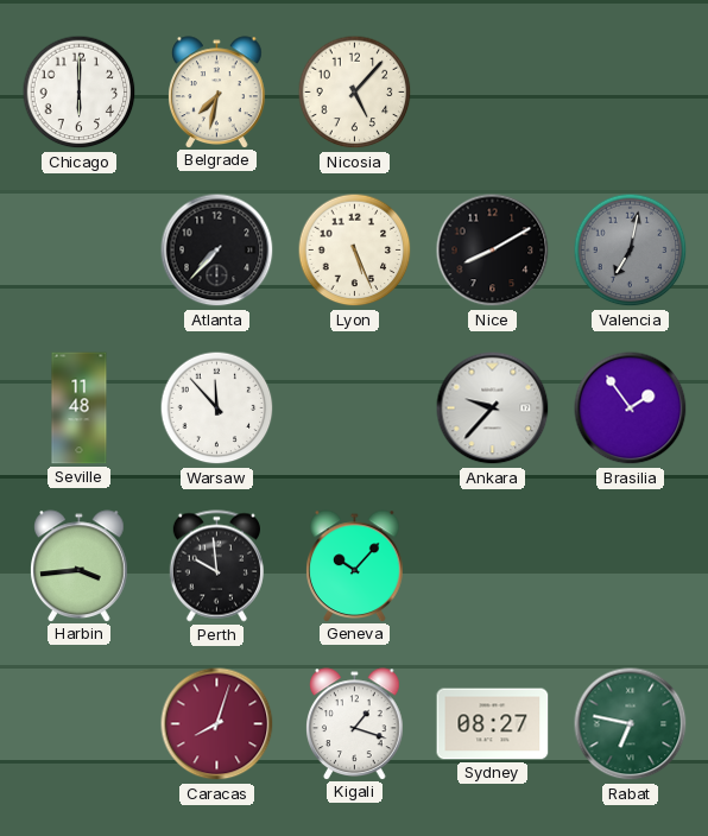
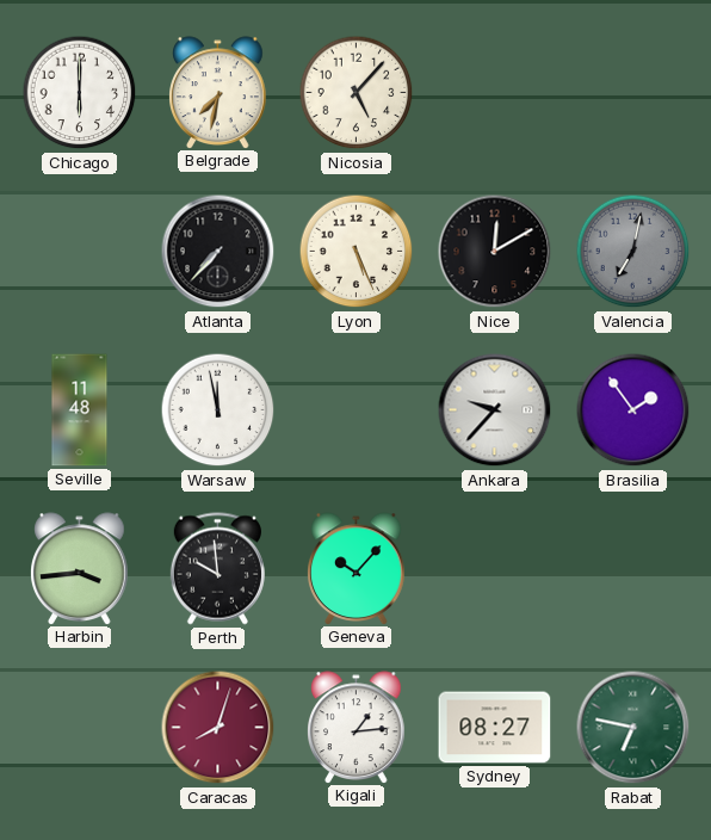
Nice: 8:10 -> 12:10 (495, 252)
Warsaw: 11:53 -> 11:58 (218, 410)
Kigali: 1:18 -> 1:14 (357, 727)
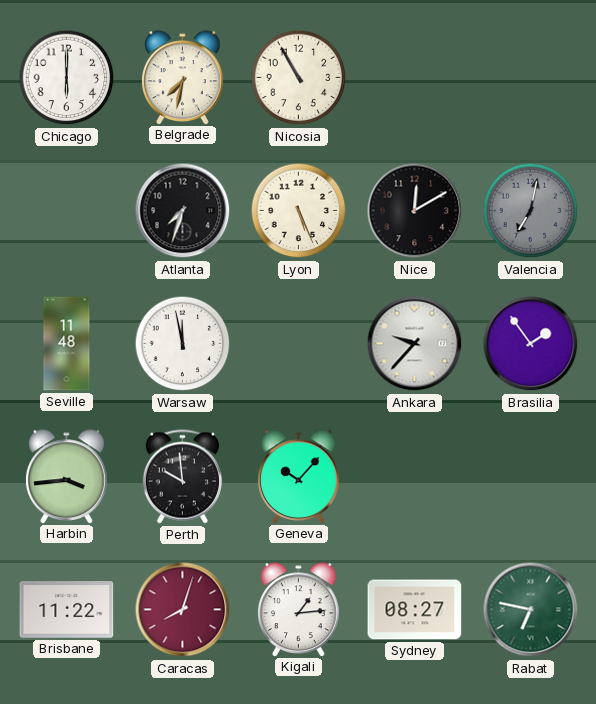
Nicosia: 5:07 -> 10:55 (299, 78)
Atlanta: 7:37 -> 7:33 (183, 211)
Brisbane: none -> 11:22 (67, 610)
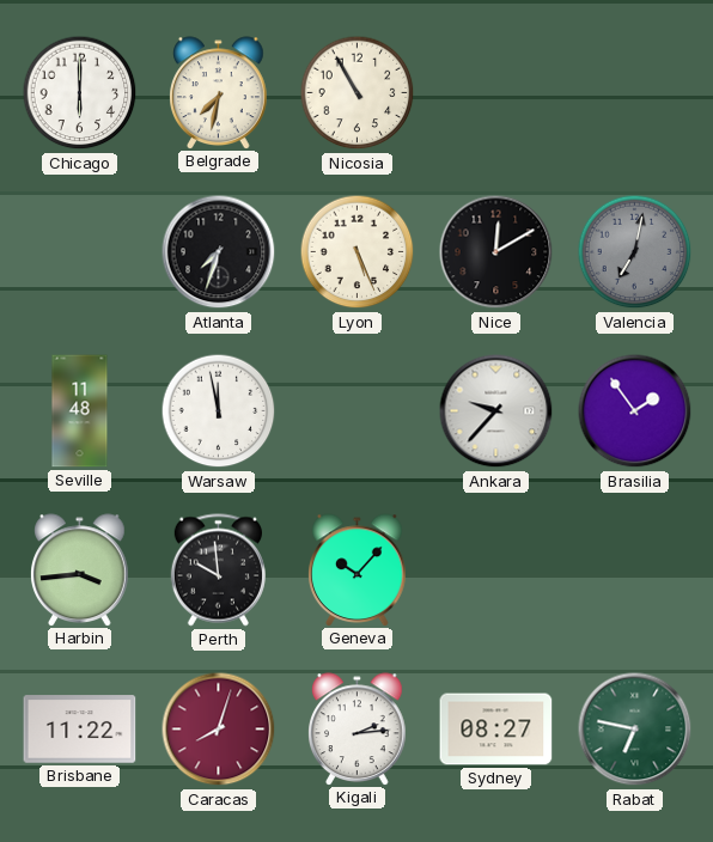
Kigali: 1:14 -> 2:14 (358, 728)
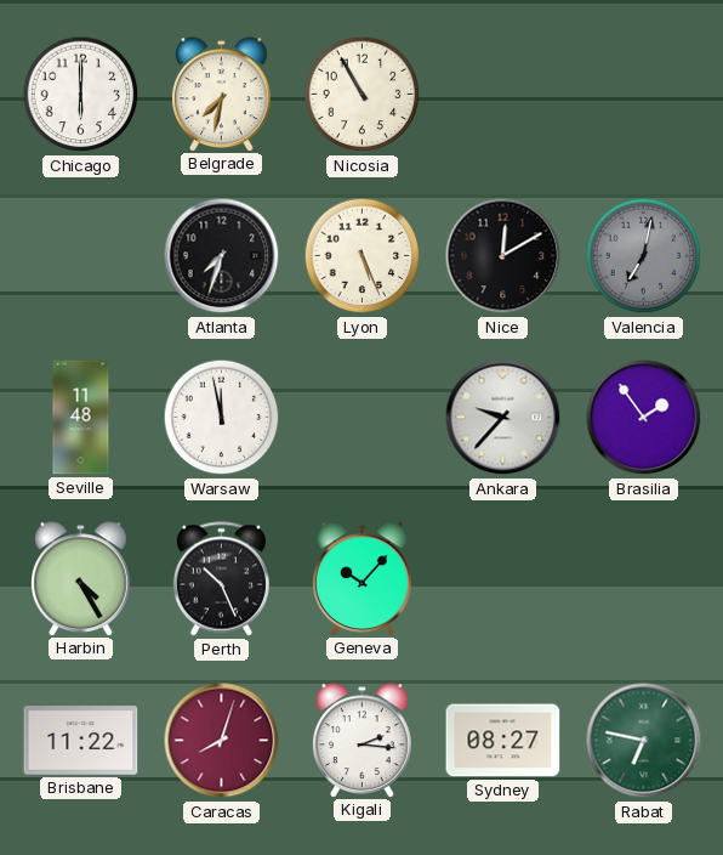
Harbin: 3:44 -> 4:25 (81, 578)
Perth: 9:59 -> 10:26 (221, 579)
Kigali: 2:14 -> 2:16 (363, 740)
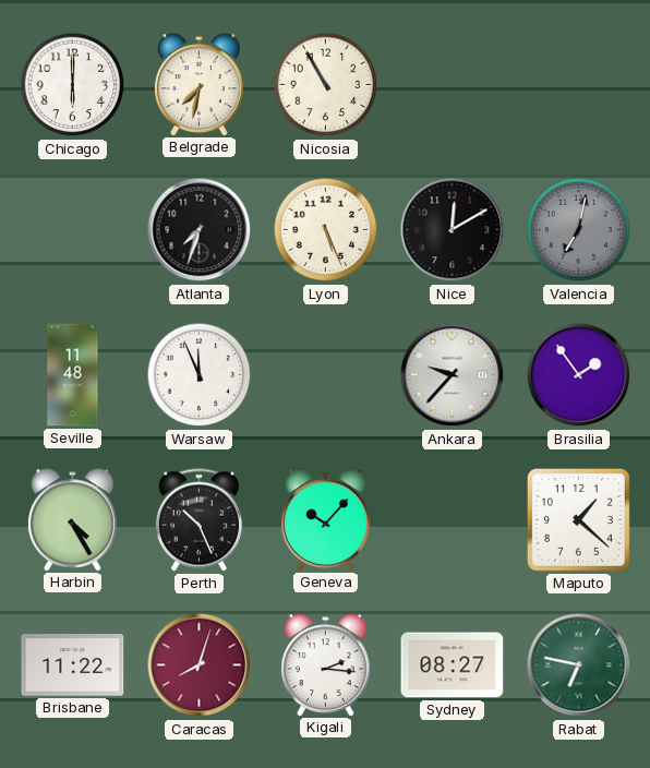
Warsaw: 11:58 -> 11:56 (200, 375)
Maputo: none -> 1:22 (578, 519)
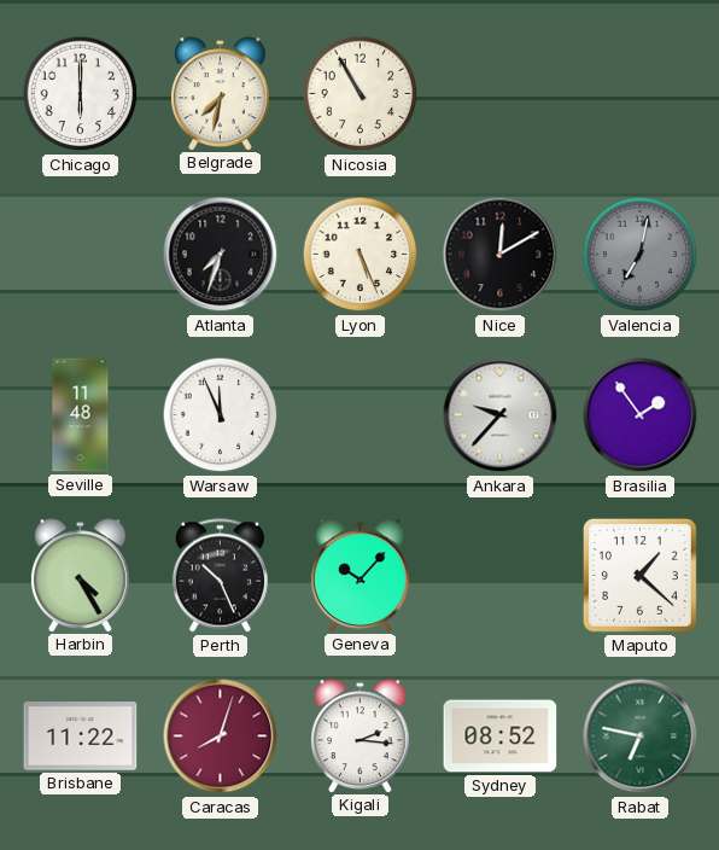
Sydney: 08:27 -> 08:52 (501, 737)
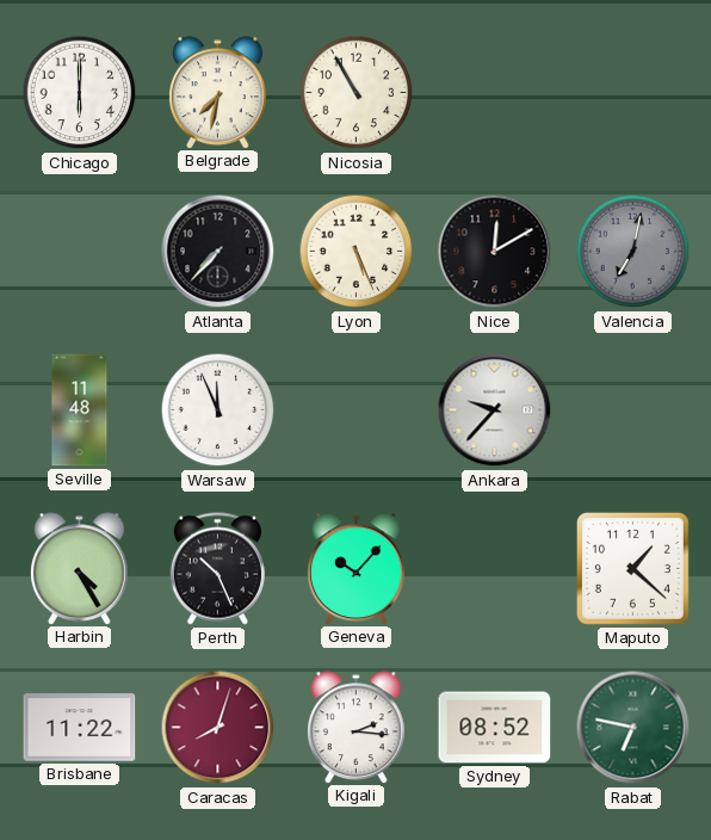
Atlanta: 7:33 -> 7:37 (218, 252)
Brasilia: 1:54 -> none (641, 415)
